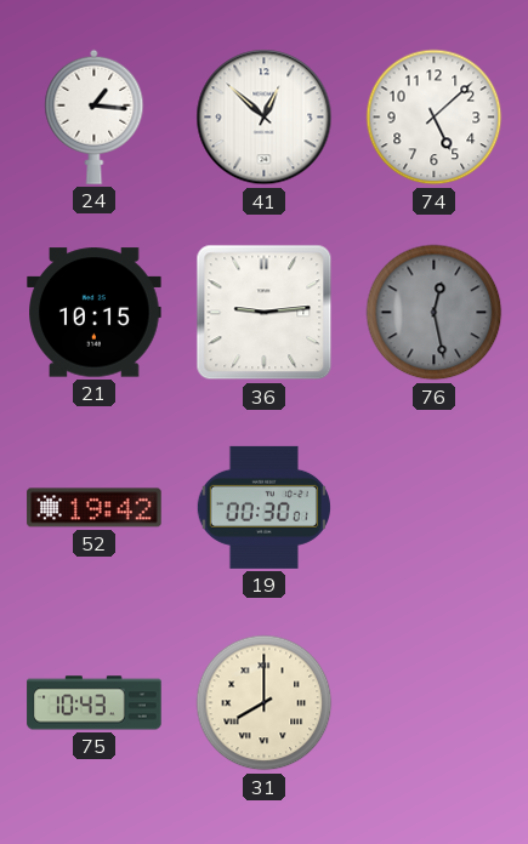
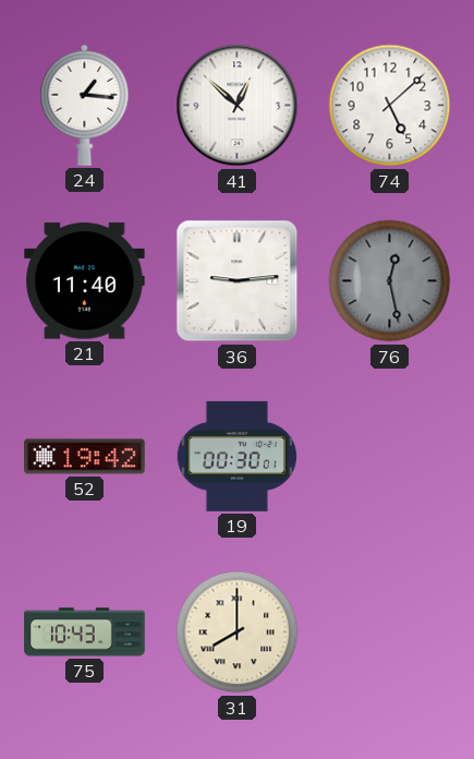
21: 10:15 -> 11:40 (85, 281)
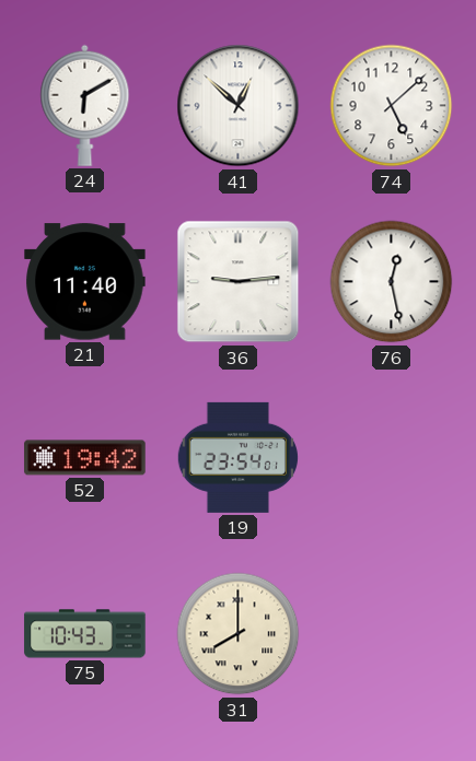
24: 1:16 -> 6:10 (85, 105)
76 dial: grey -> white (392, 282)
19: 00:30 -> 23:54 (237, 457)
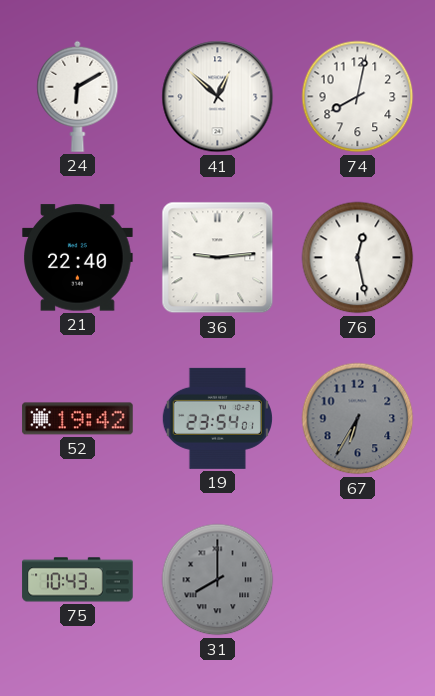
74: 5:08 -> 8:02 (358, 97)
21: 11:40 -> 22:40 (78, 258)
67: none -> 6:35 (358, 419)
31 dial: cream -> grey (218, 580)
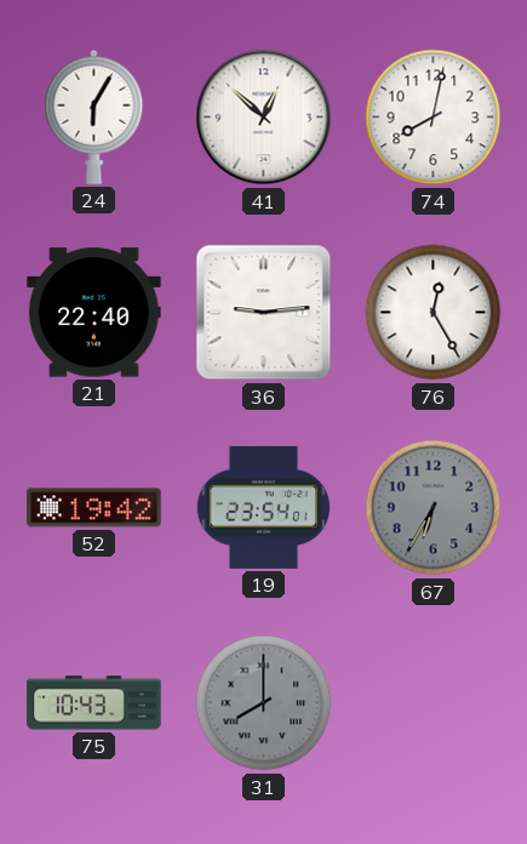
24: 6:10 -> 6:05 (94, 116)
76: 12:28 -> 12:25 (434, 313)
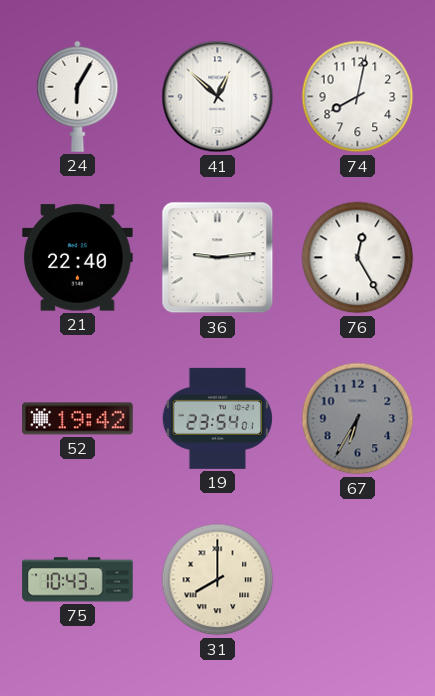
31 dial: grey -> cream (218, 580)
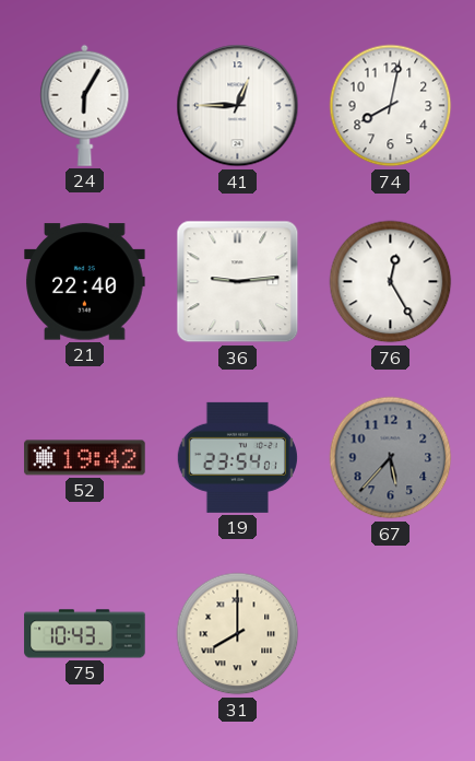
41: 12:52 -> 12:45 (238, 106)
67: 6:35 -> 5:37 (391, 458)
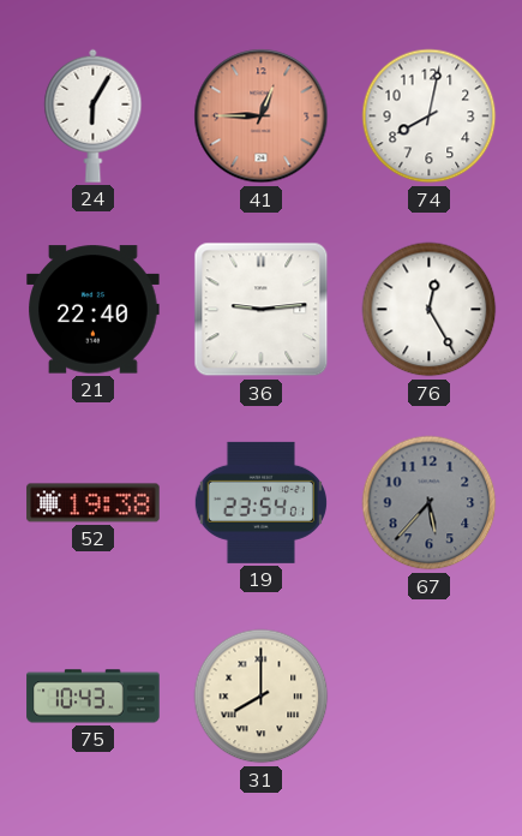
41 dial: white -> salmon (262, 117)
52: 19:42 -> 19:38 (94, 503)
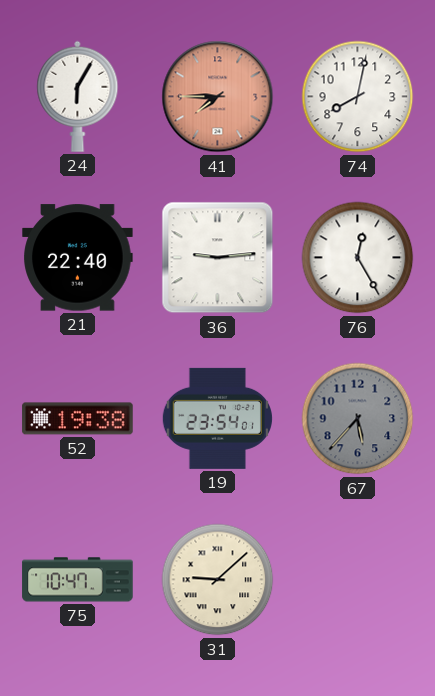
41: 12:45 -> 7:45 (218, 97)
75: 10:43 -> 10:47 (78, 580)
31: 8:00 -> 9:08 (218, 580)
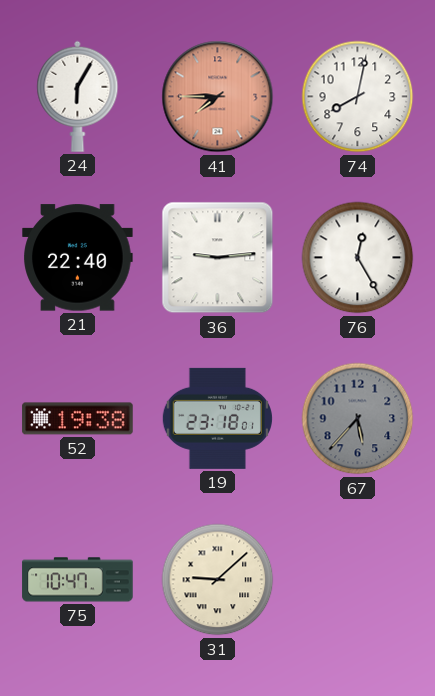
19: 23:54 -> 23:18 (217, 418)
